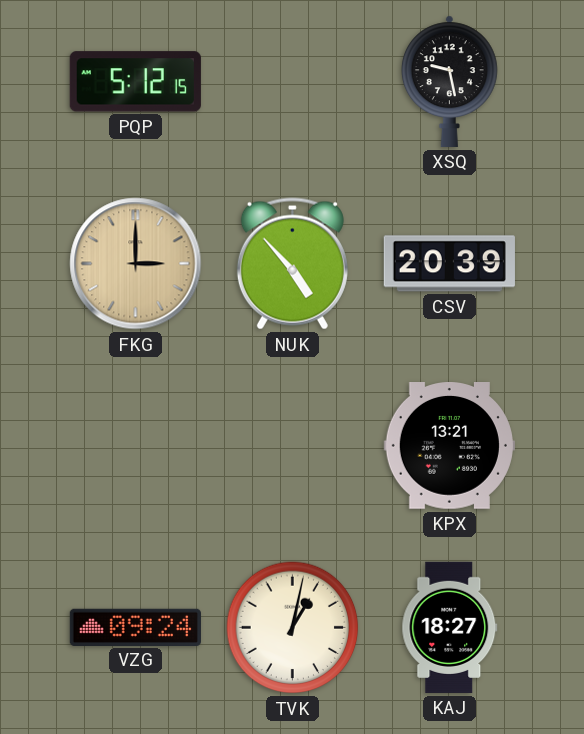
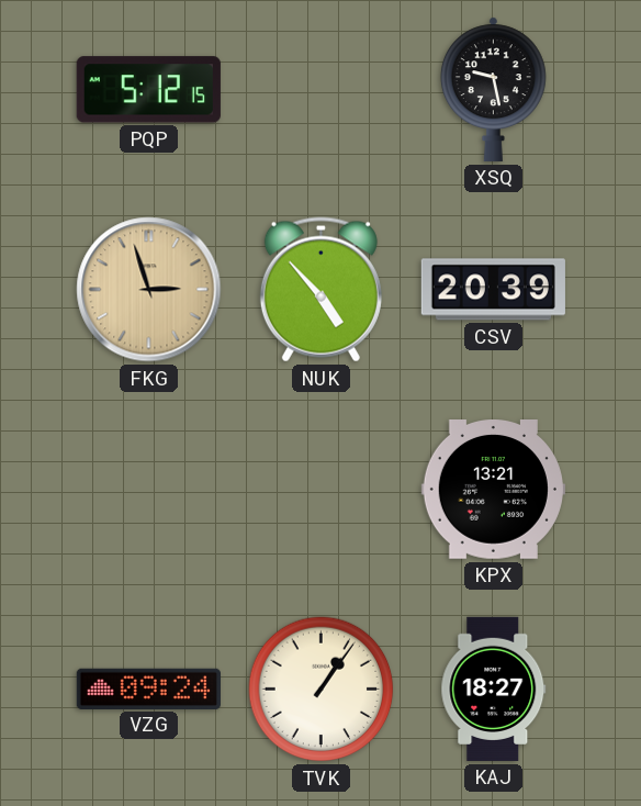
FKG: 3:00 -> 2:57 (149, 290)
TVK: 1:02 -> 1:06 (322, 690)
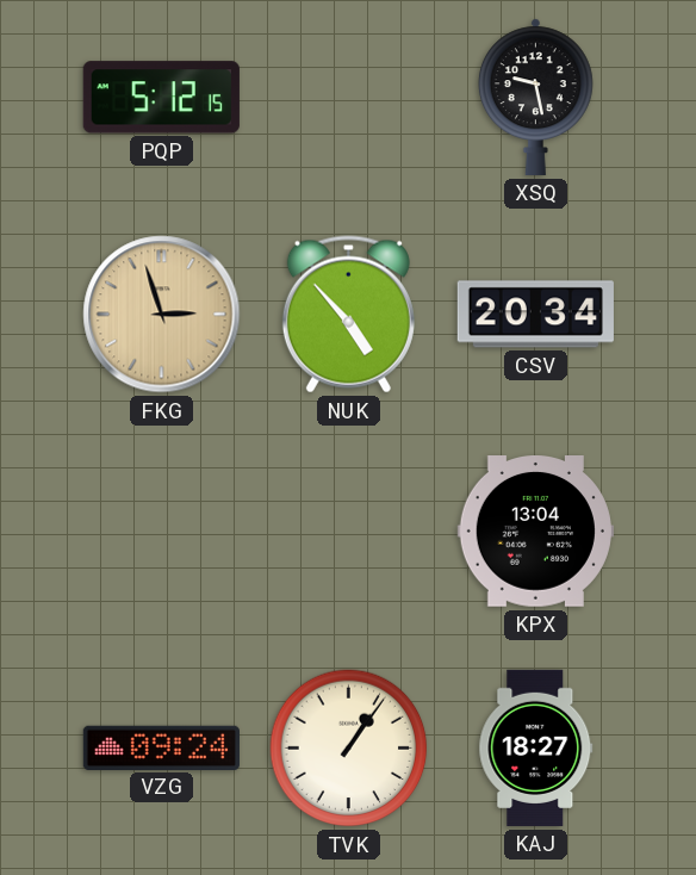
CSV: 20:39 -> 20:34 (535, 315)
KPX: 13:21 -> 13:04 (535, 532)
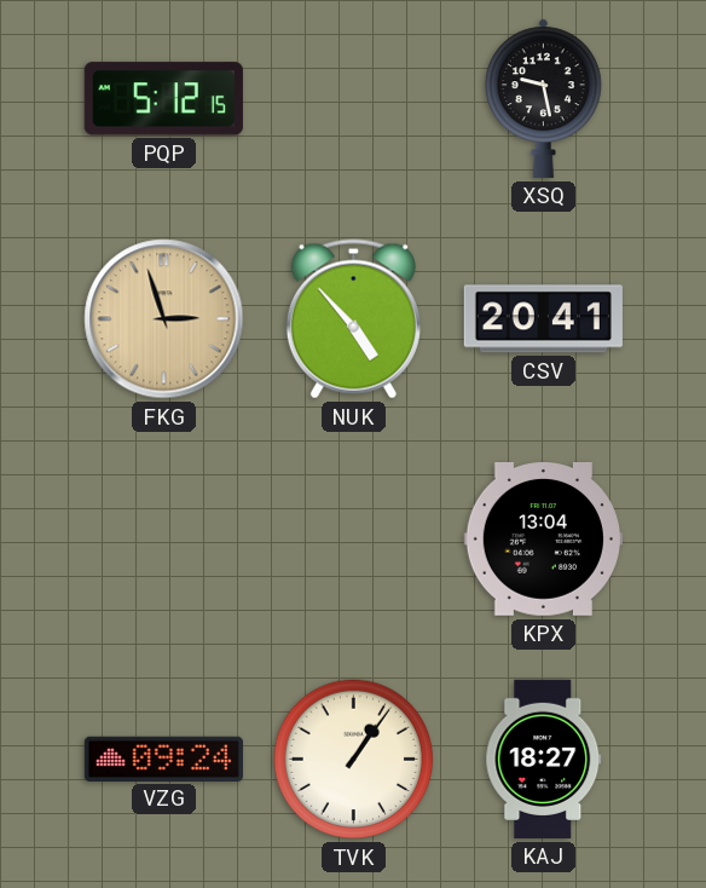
CSV: 20:34 -> 20:41 (543, 319)
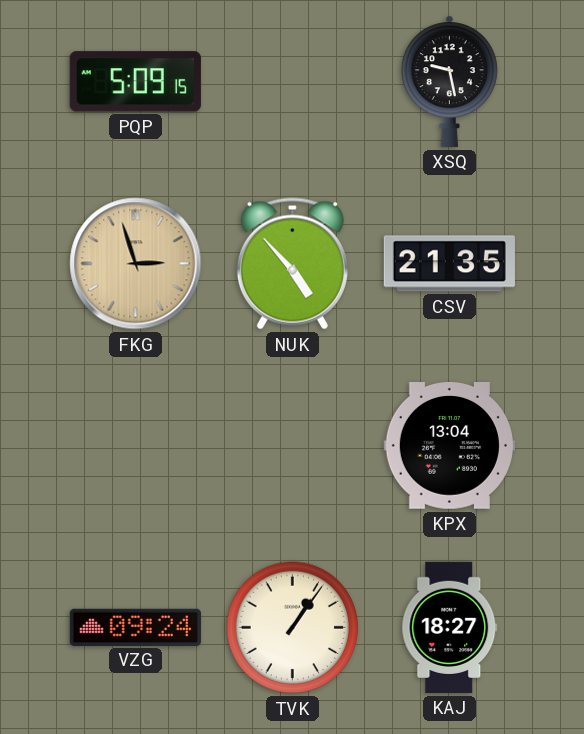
PQP: 5:12 -> 5:09 (135, 82)
CSV: 20:41 -> 21:35 (449, 264)
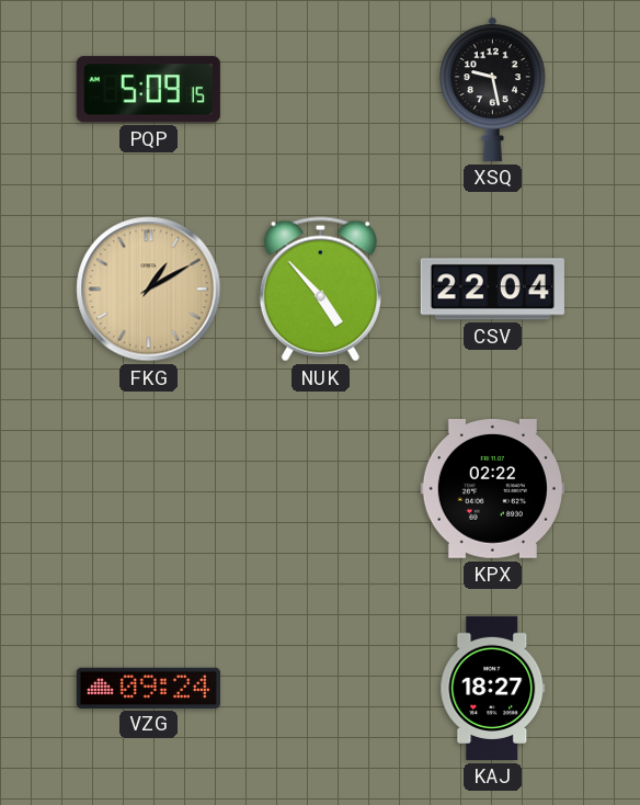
FKG: 2:57 -> 1:10 (149, 290)
CSV: 21:35 -> 22:04 (492, 290)
KPX: 13:04 -> 02:22 (492, 489)
TVK: 1:06 -> none (293, 628)
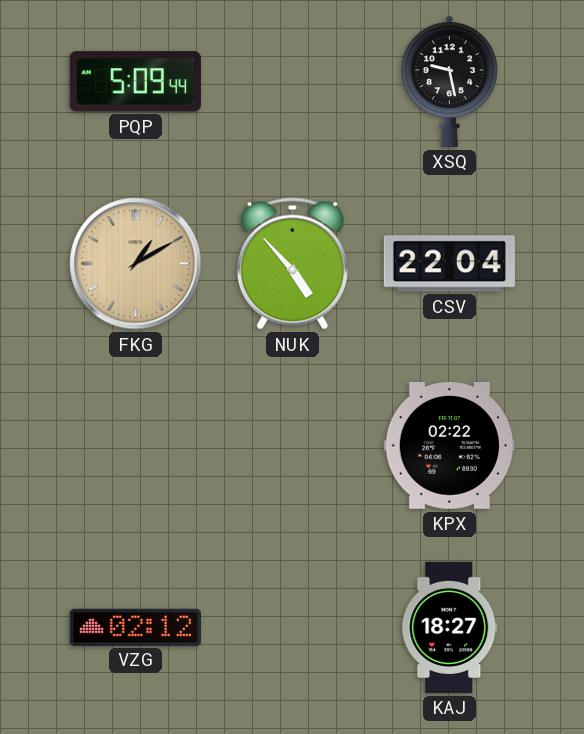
PQP: 5:09:15 -> 5:09:44 (135, 82)
VZG: 09:24 -> 02:12 (135, 627)
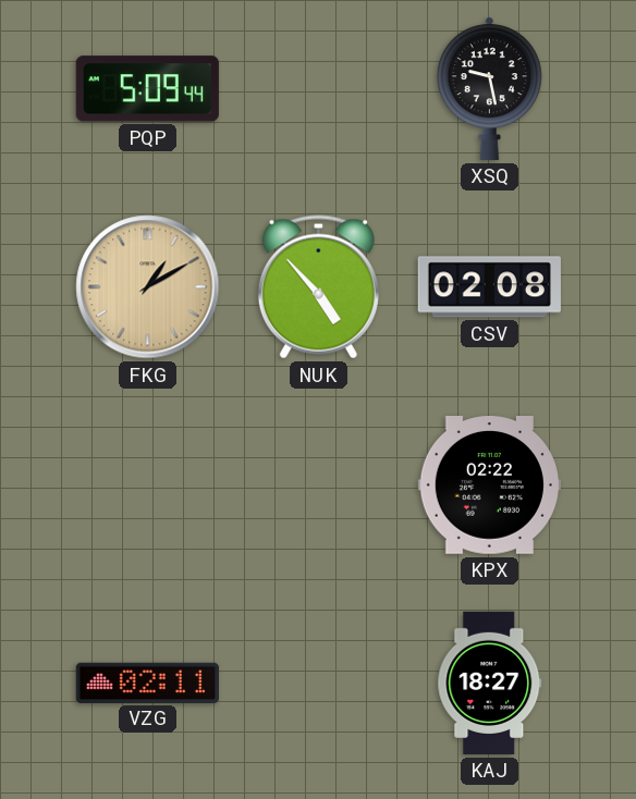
CSV: 22:04 -> 02:08 (489, 287)
VZG: 02:12 -> 02:11 (147, 683)
